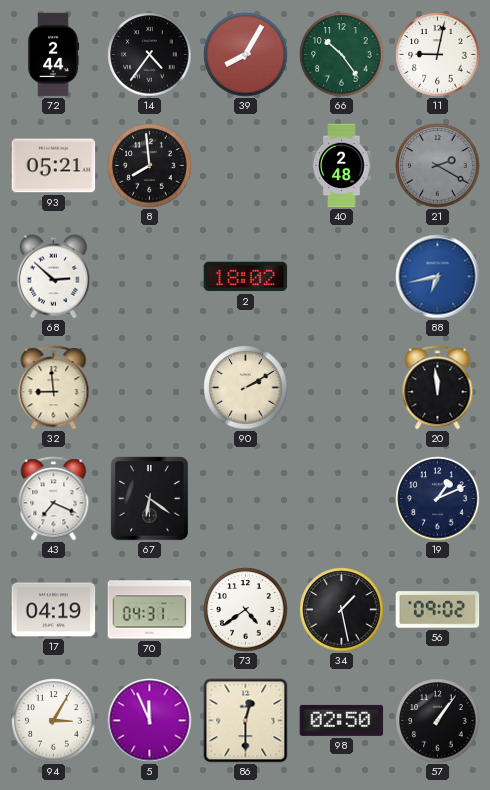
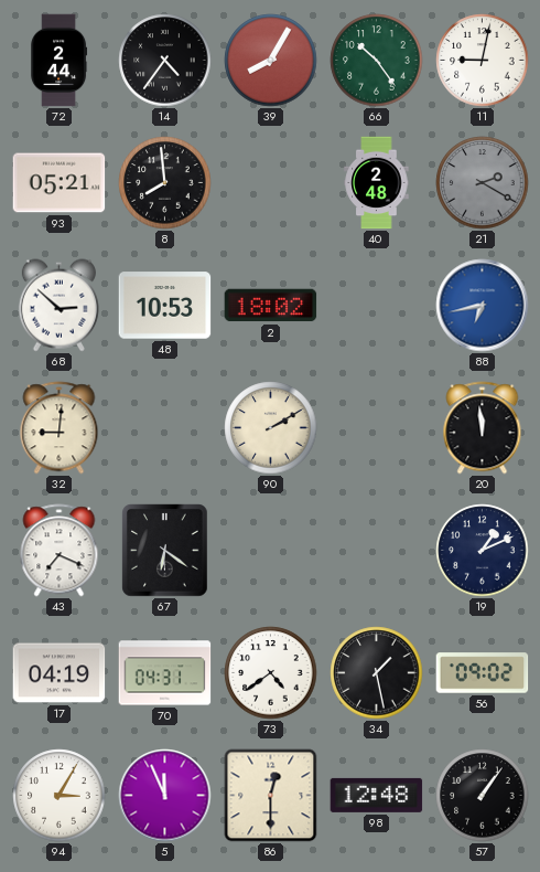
48: none -> 10:53 (165, 306)
32: 8:59 -> 9:01 (60, 428)
98: 02:50 -> 12:48 (377, 795)
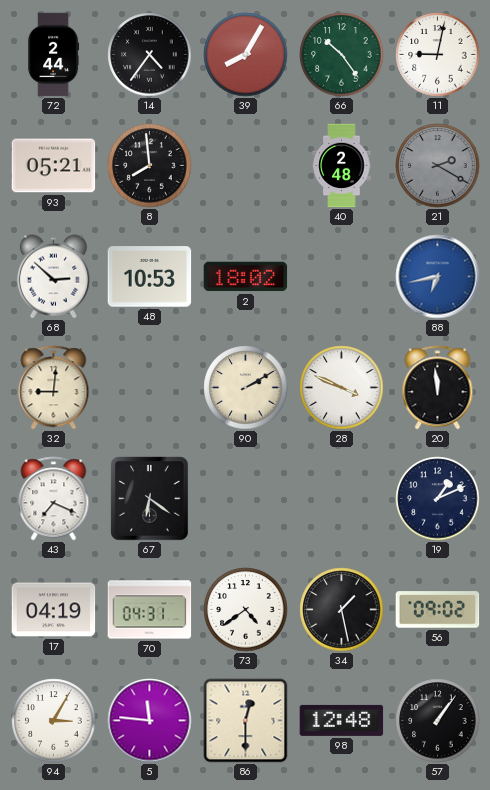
28: none -> 3:49 (342, 388)
5: 11:56 -> 11:46 (150, 721)
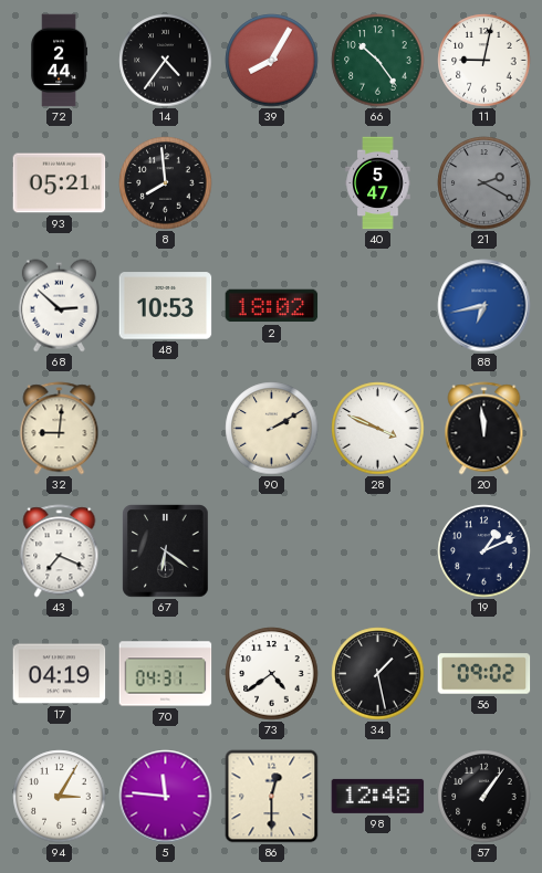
40: 2:48 -> 5:47 (378, 183)
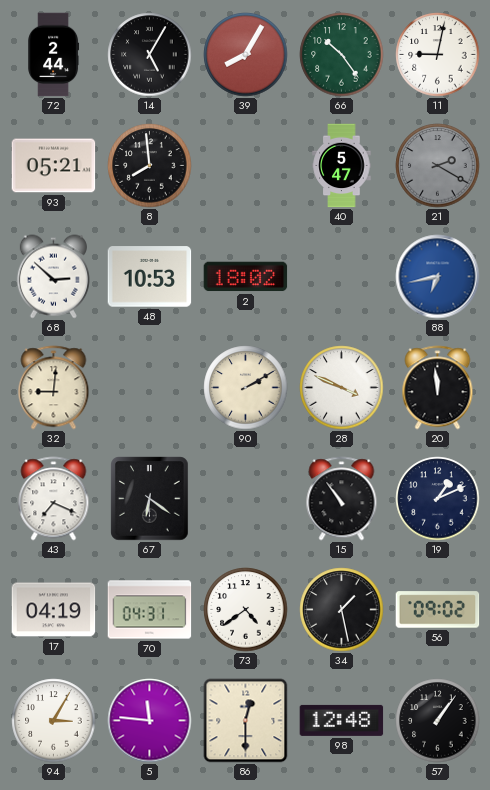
14: 4:36 -> 5:05 (150, 55)
15: none -> 10:54 (342, 499)
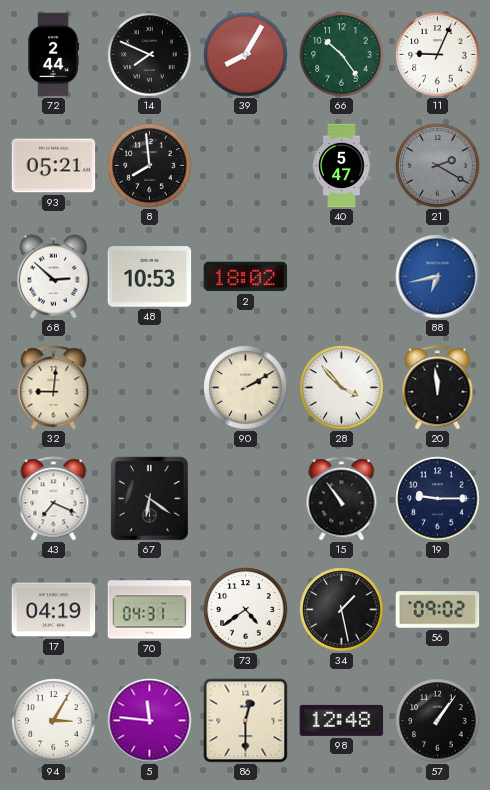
14: 5:05 -> 7:49 (150, 55)
11: 9:02 -> 9:04 (438, 55)
28: 3:49 -> 3:53 (342, 388)
19: 1:11 -> 9:15 (438, 499)
